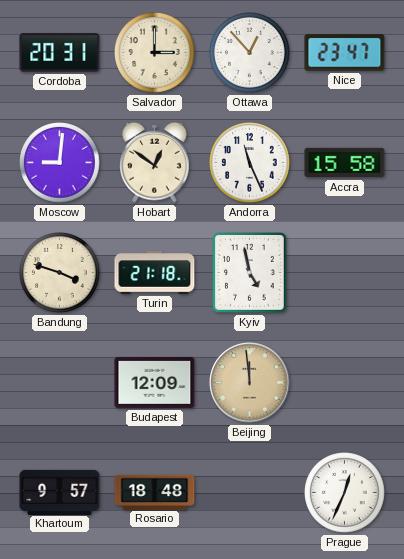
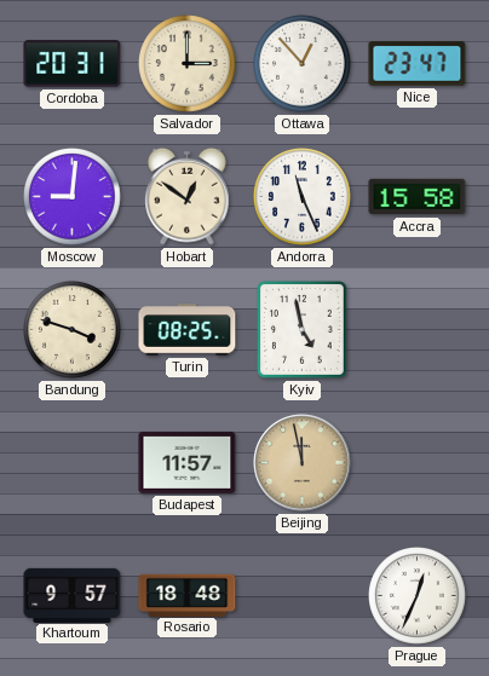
Turin: 21:18 -> 08:25 (188, 330)
Budapest: 12:09 -> 11:57 (188, 462)
Beijing: 11:59 -> 11:58 (303, 463)
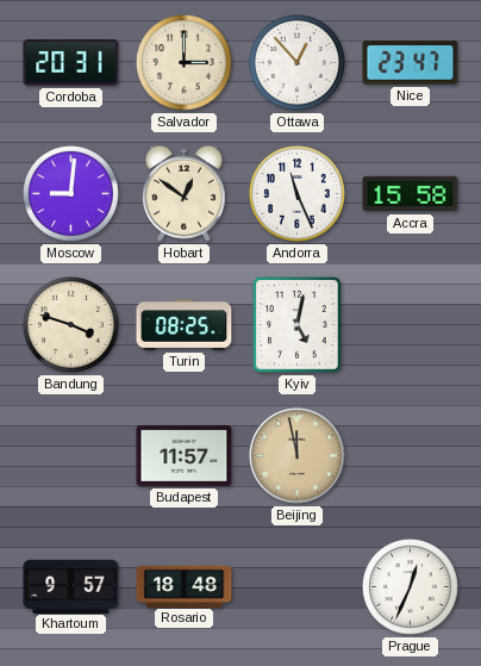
Kyiv: 4:58 -> 5:02 (298, 325)
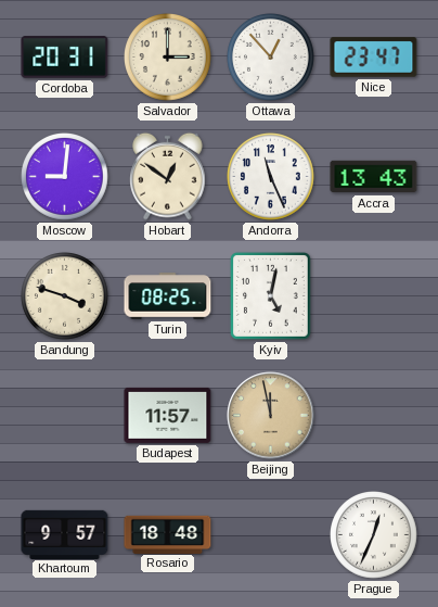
Accra: 15:58 -> 13:43 (374, 177)
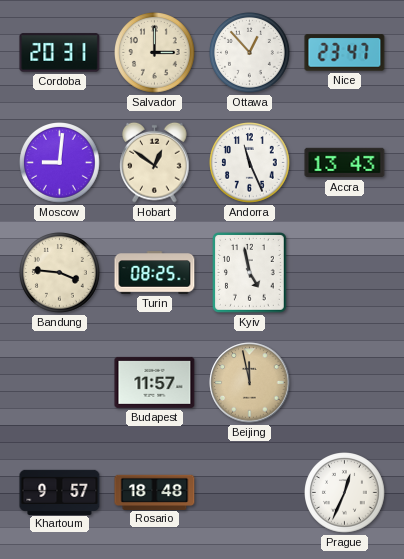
Bandung: 3:48 -> 3:46 (60, 273)
Kyiv: 5:02 -> 4:58 (250, 273)
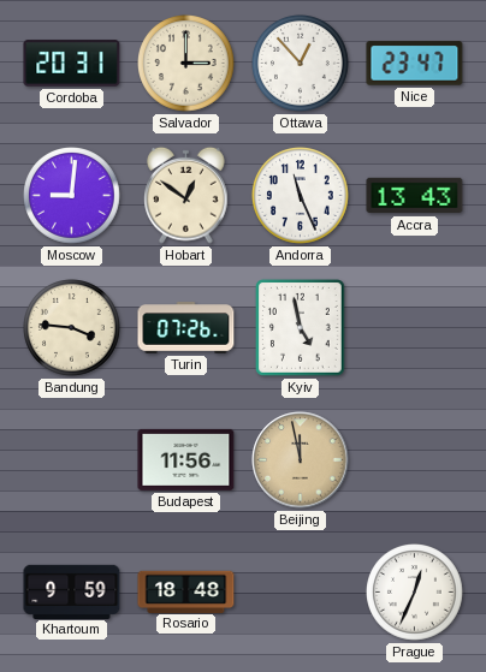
Turin: 08:25 -> 07:26 (186, 328)
Budapest: 11:57 -> 11:56 (186, 459)
Khartoum: 9:57 -> 9:59 (72, 591)
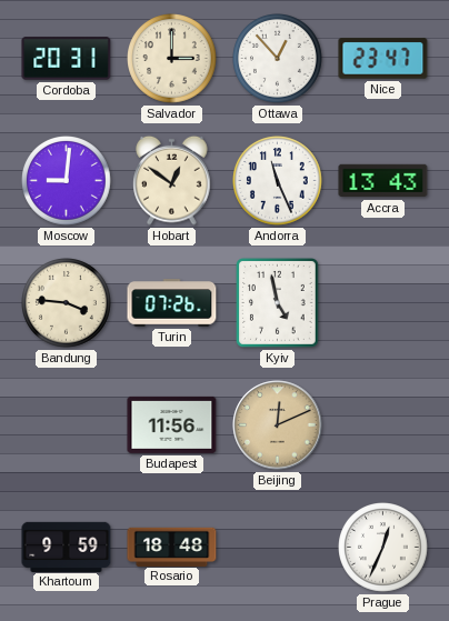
Beijing: 11:58 -> 12:11 (278, 425)
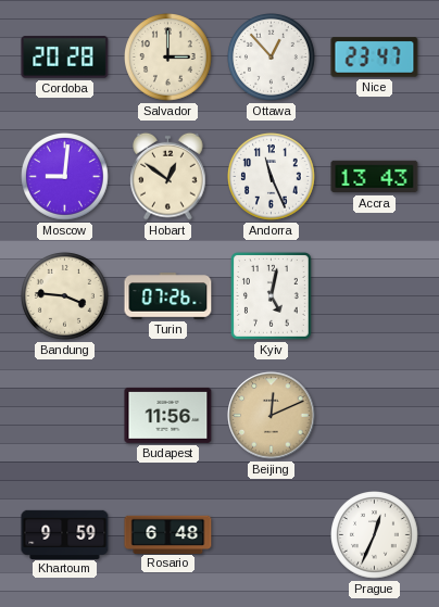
Cordoba: 20:31 -> 20:28 (65, 58)
Kyiv: 4:58 -> 5:02 (272, 296)
Rosario: 18:48 -> 6:48 (168, 534)
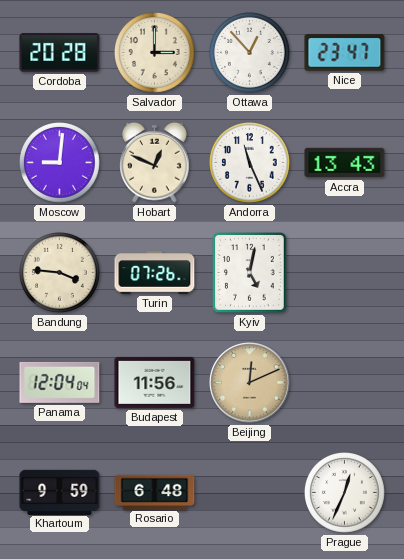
Hobart: 12:51 -> 12:49 (155, 162)
Panama: none -> 12:04 (60, 382)
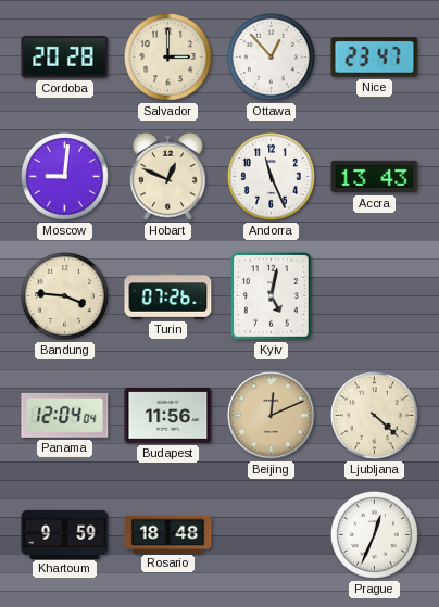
Ljubljana: none -> 4:22 (375, 416)
Rosario: 6:48 -> 18:48 (168, 534)
